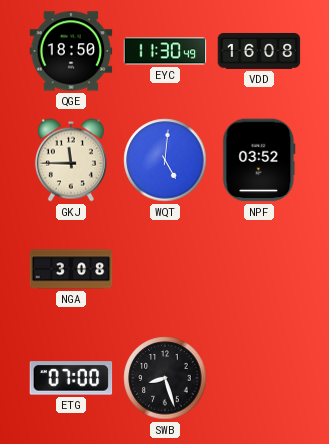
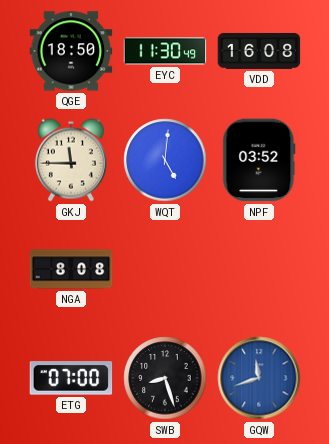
NGA: 3:08 -> 8:08 (71, 269)
GQW: none -> 11:42 (259, 378)
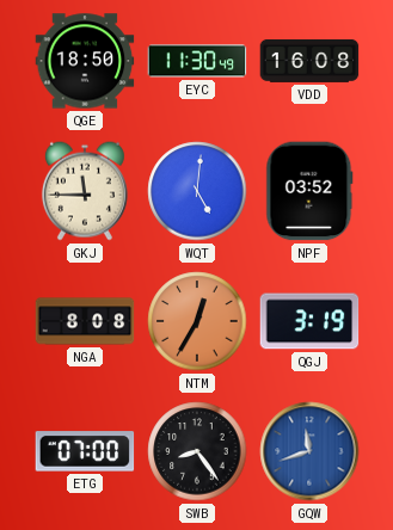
NTM: none -> 12:35 (197, 321)
QGJ: none -> 3:19 (309, 321)
SWB: 8:27 -> 8:24 (197, 451)
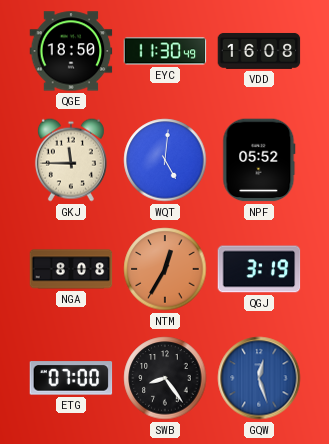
NPF: 03:52 -> 05:52 (259, 160)
GQW: 11:42 -> 12:27 (259, 378)
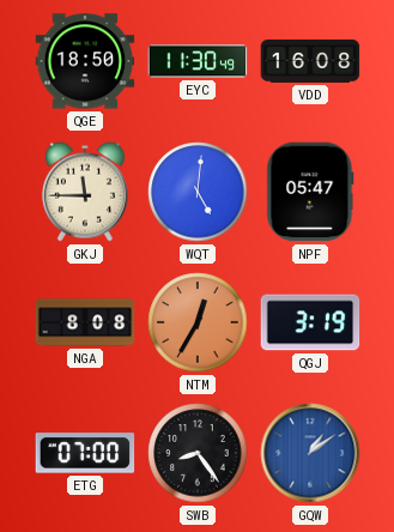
NPF: 05:52 -> 05:47 (310, 192)
GQW: 12:27 -> 1:09 (310, 453)
